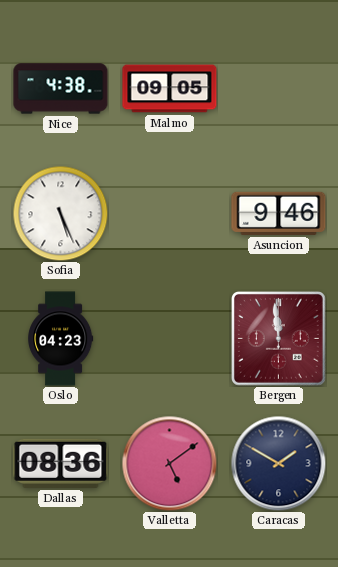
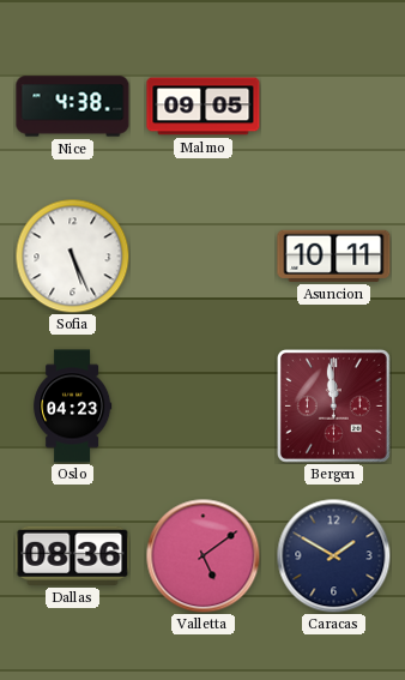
Asuncion: 9:46 -> 10:11 (334, 255)
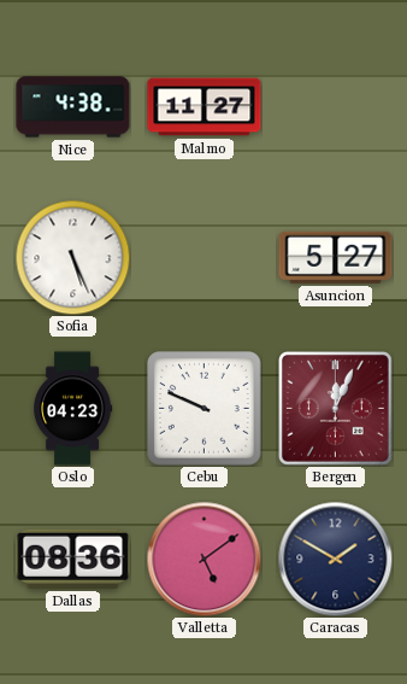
Malmo: 09:05 -> 11:27 (205, 107)
Asuncion: 10:11 -> 5:27 (336, 257)
Cebu: none -> 9:49 (205, 409)
Bergen: 11:59 -> 12:04 (336, 409)
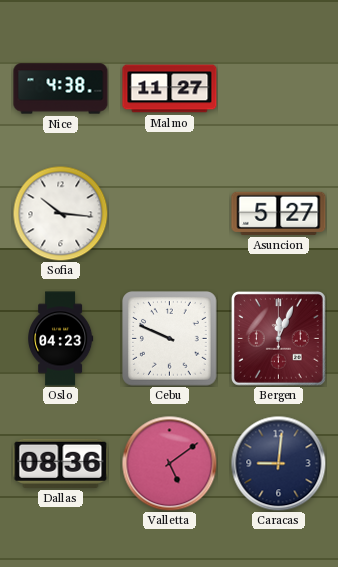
Sofia: 5:26 -> 10:16 (60, 213)
Caracas: 1:50 -> 9:01 (278, 463)
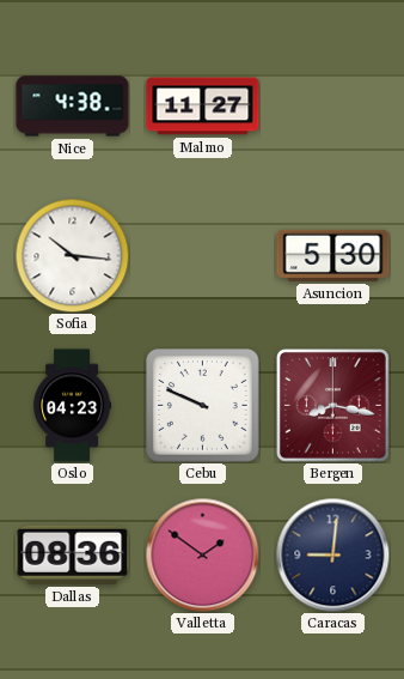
Asuncion: 5:27 -> 5:30 (333, 255)
Bergen: 12:04 -> 8:17 (333, 406)
Valletta: 5:09 -> 1:51 (202, 554)
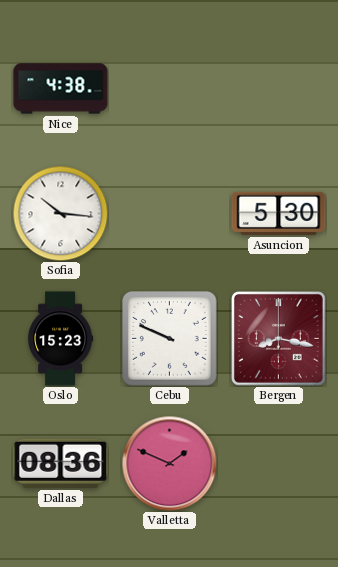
Malmo: 11:27 -> none (203, 107)
Oslo: 04:23 -> 15:23 (61, 339)
Valletta: 1:51 -> 1:49 (169, 463)
Caracas: 9:01 -> none (332, 554)
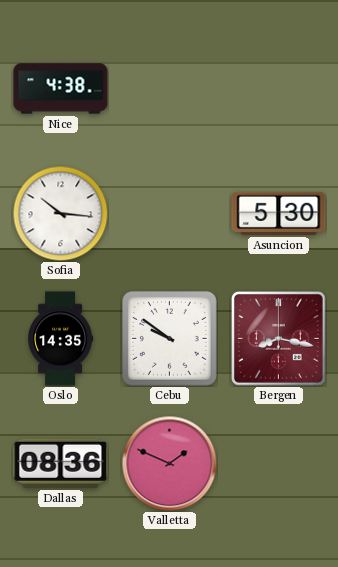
Oslo: 15:23 -> 14:35 (61, 339)
Cebu: 9:49 -> 9:51 (170, 339)
